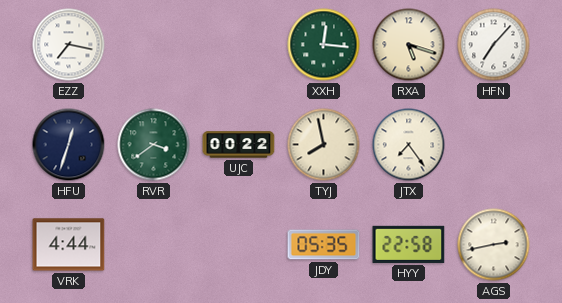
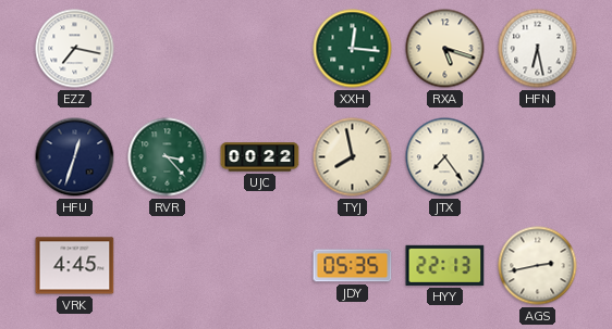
HFN: 7:07 -> 6:28 (538, 49)
RVR: 3:39 -> 3:23 (168, 157)
VRK: 4:44 -> 4:45 (75, 266)
HYY: 22:58 -> 22:13 (445, 265)
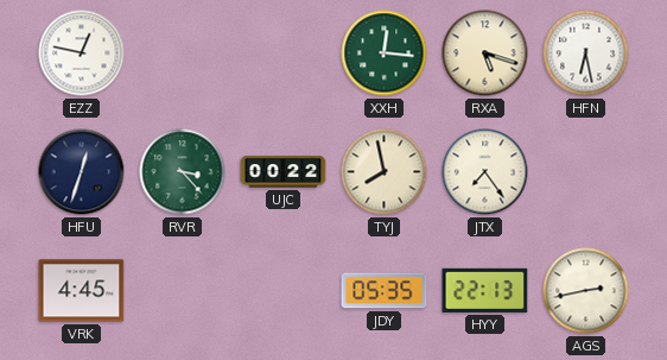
EZZ: 7:17 -> 12:47 (82, 53)
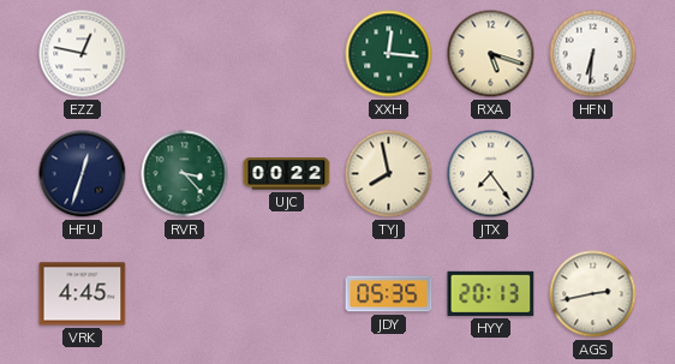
HFN: 6:28 -> 6:31 (593, 54)
HYY: 22:13 -> 20:13 (491, 293)
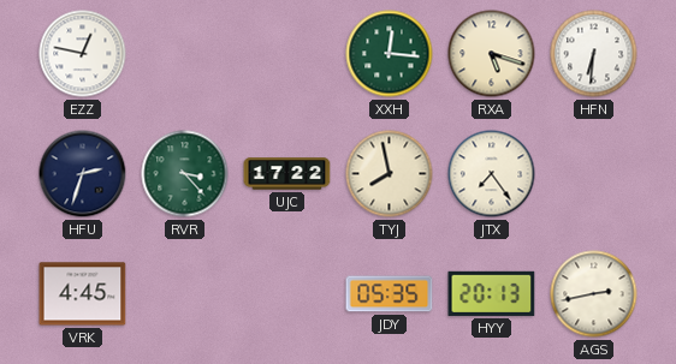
HFU: 12:33 -> 2:33 (83, 174)
UJC: 00:22 -> 17:22 (287, 174)
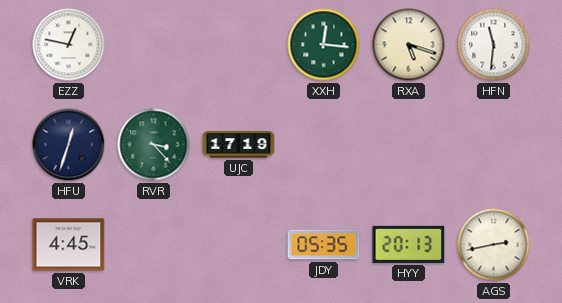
HFN: 6:31 -> 11:31 (494, 45)
HFU: 2:33 -> 12:33 (69, 145)
UJC: 17:22 -> 17:19 (239, 145)
TYJ: 7:58 -> none (390, 174)
JTX: 7:24 -> none (492, 174)
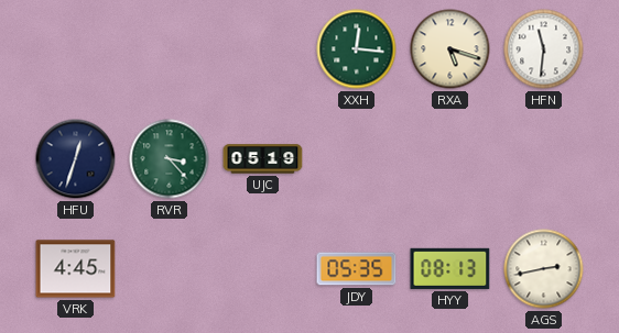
EZZ: 12:47 -> none (69, 45)
UJC: 17:19 -> 05:19 (263, 159)
HYY: 20:13 -> 08:13 (450, 268)
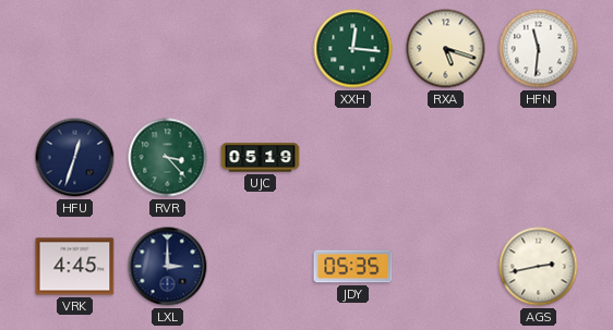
LXL: none -> 3:00 (168, 267)
HYY: 08:13 -> none (450, 268)
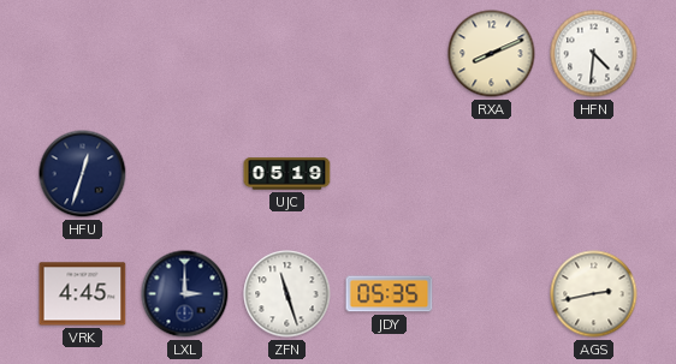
XXH: 12:16 -> none (353, 49)
RXA: 5:18 -> 8:11 (492, 54)
HFN: 11:31 -> 4:31 (594, 54)
RVR: 3:23 -> none (168, 158)
ZFN: none -> 11:27 (287, 294)
